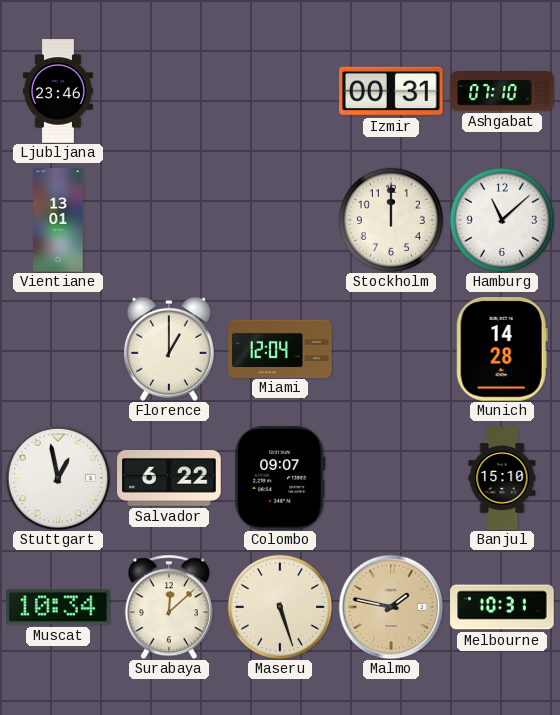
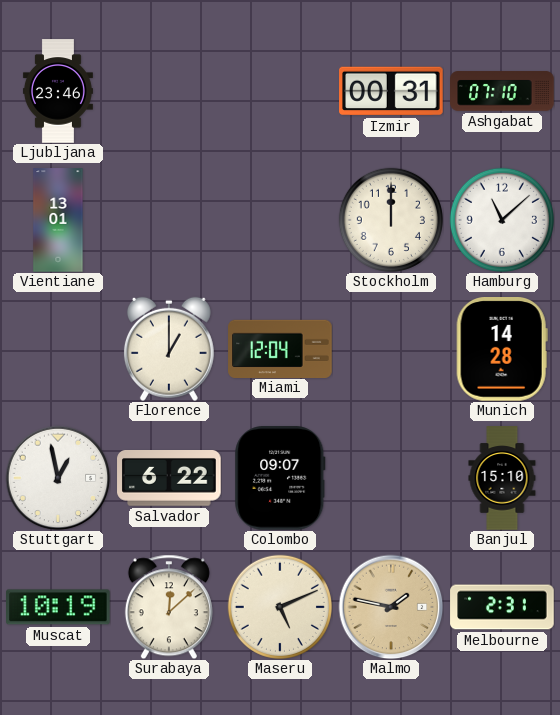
Muscat: 10:34 -> 10:19 (59, 607)
Maseru: 5:27 -> 5:11 (280, 607)
Melbourne: 10:31 -> 2:31 (502, 607)
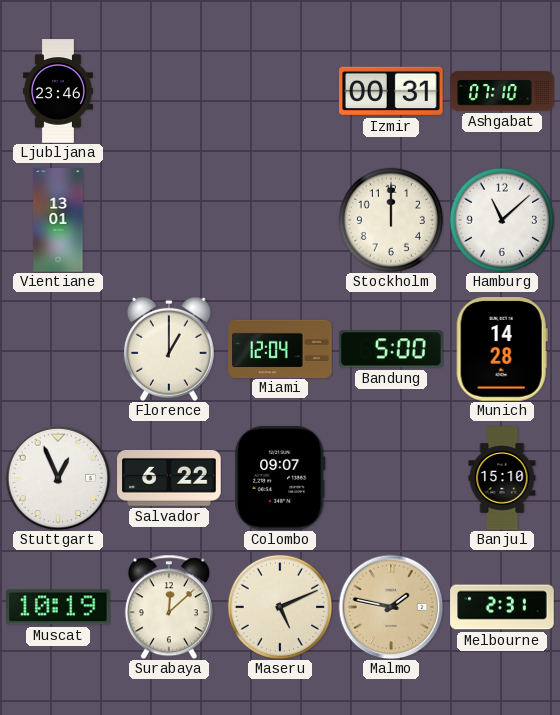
Bandung: none -> 5:00 (392, 349)
Stuttgart: 12:58 -> 12:56 (58, 478)
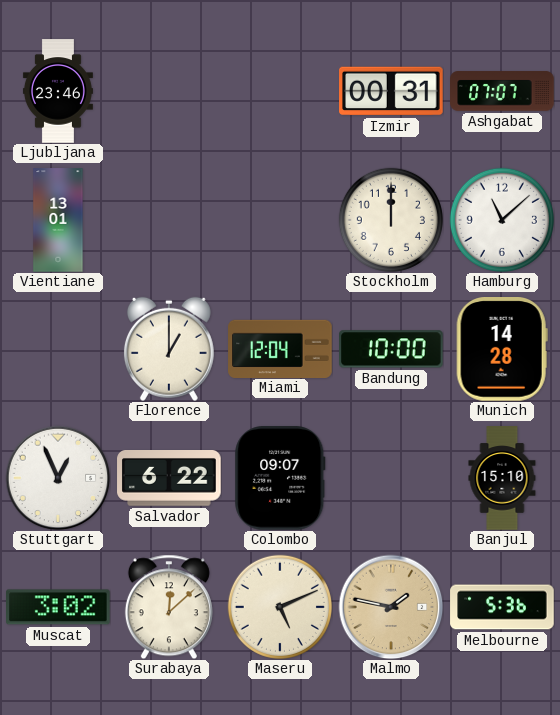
Ashgabat: 07:10 -> 07:07 (502, 91)
Bandung: 5:00 -> 10:00 (392, 349)
Muscat: 10:19 -> 3:02 (59, 607)
Melbourne: 2:31 -> 5:36 (502, 607)
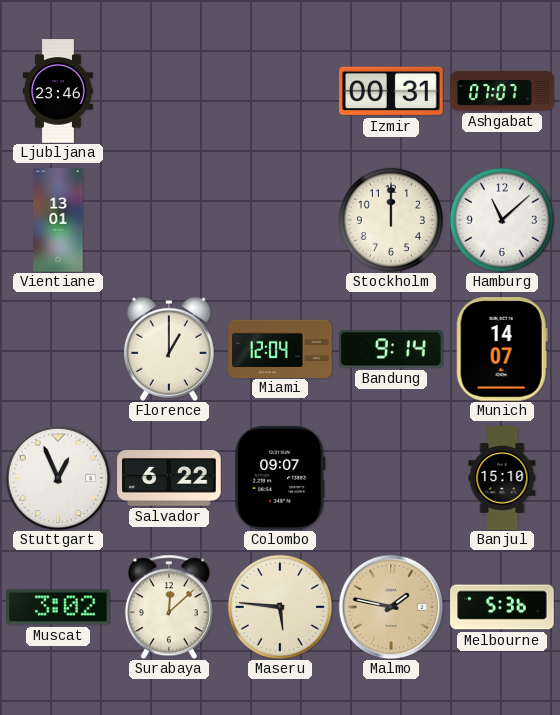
Bandung: 10:00 -> 9:14 (392, 349)
Munich: 14:28 -> 14:07 (502, 350)
Maseru: 5:11 -> 5:46 (280, 607)
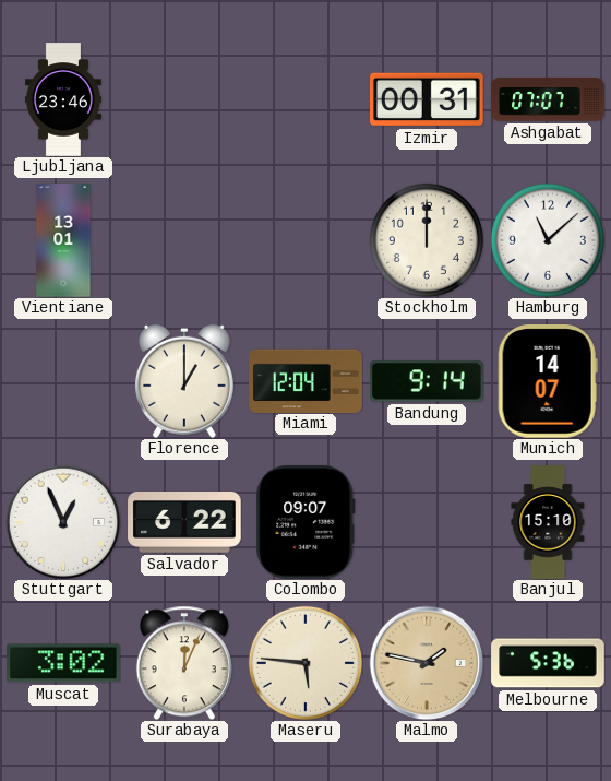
Surabaya: 12:08 -> 12:04 (184, 663)
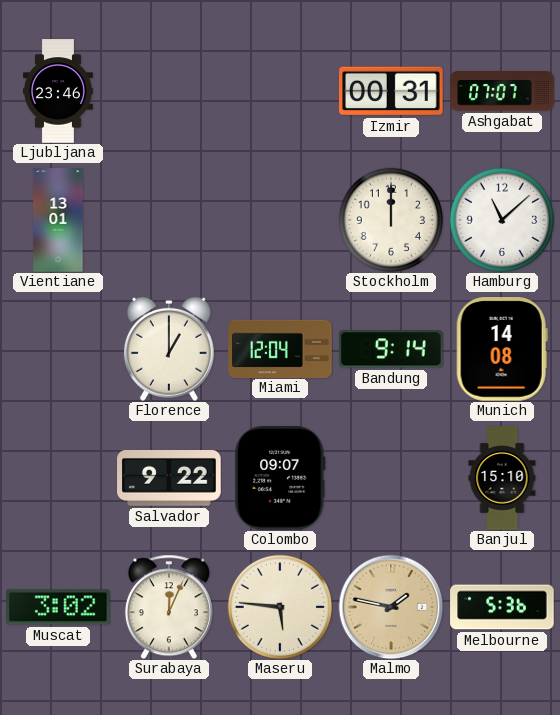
Munich: 14:07 -> 14:08 (502, 350)
Stuttgart: 12:56 -> none (63, 522)
Salvador: 6:22 -> 9:22 (169, 479)
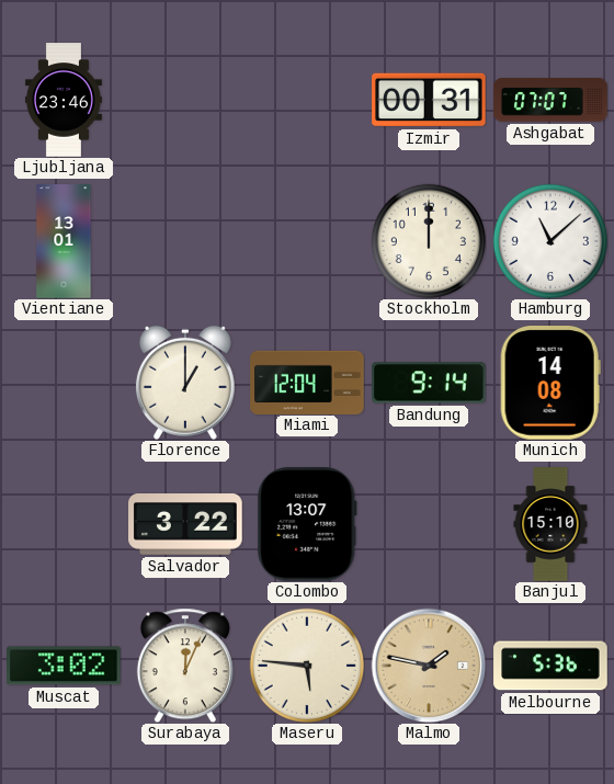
Salvador: 9:22 -> 3:22 (185, 525)
Colombo: 09:07 -> 13:07 (307, 524)
